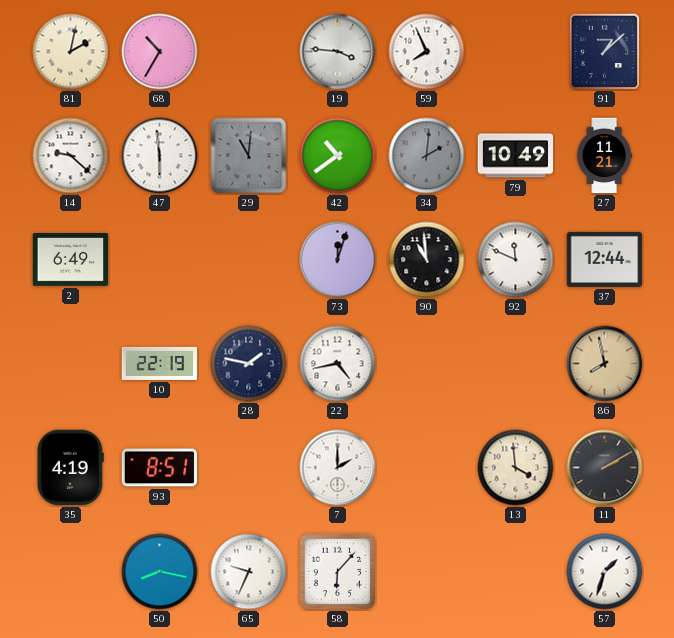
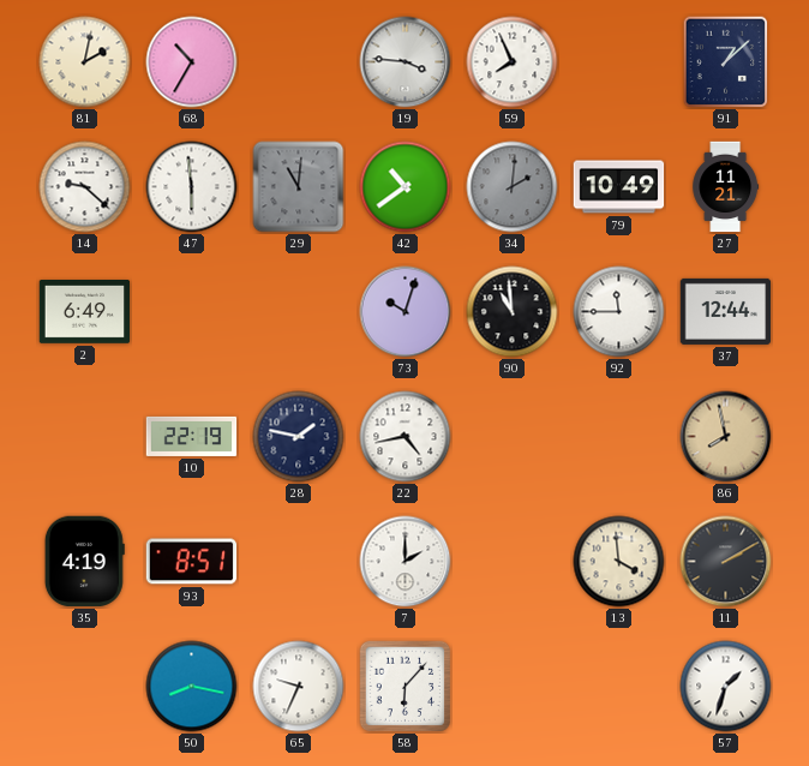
73: 12:03 -> 10:03 (406, 312)
92: 11:49 -> 11:45 (619, 312)
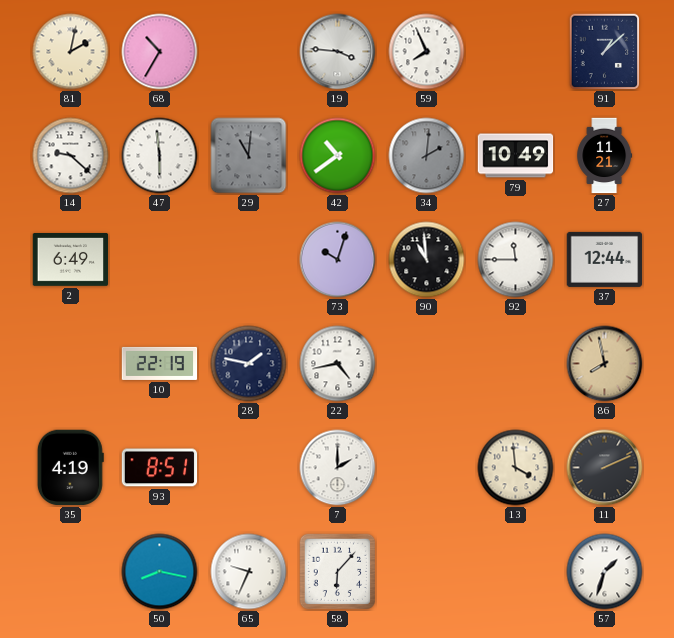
11: 2:10 -> 2:11 (605, 468)
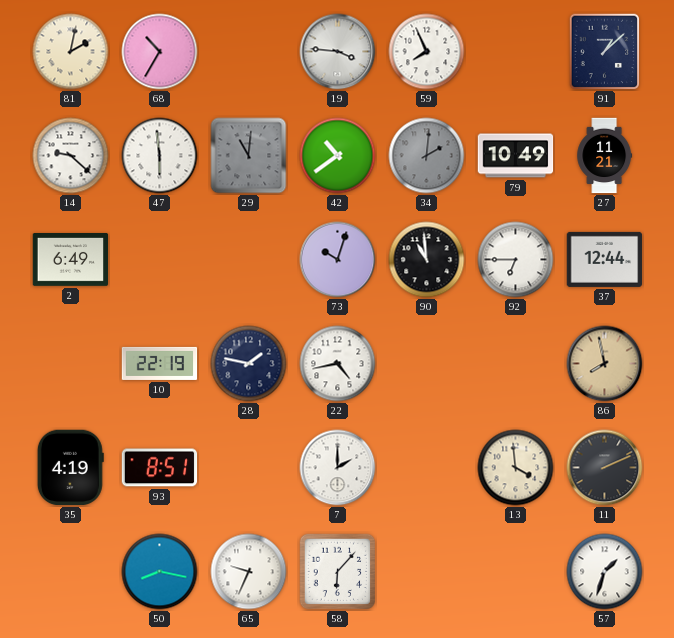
92: 11:45 -> 6:45 (516, 260)
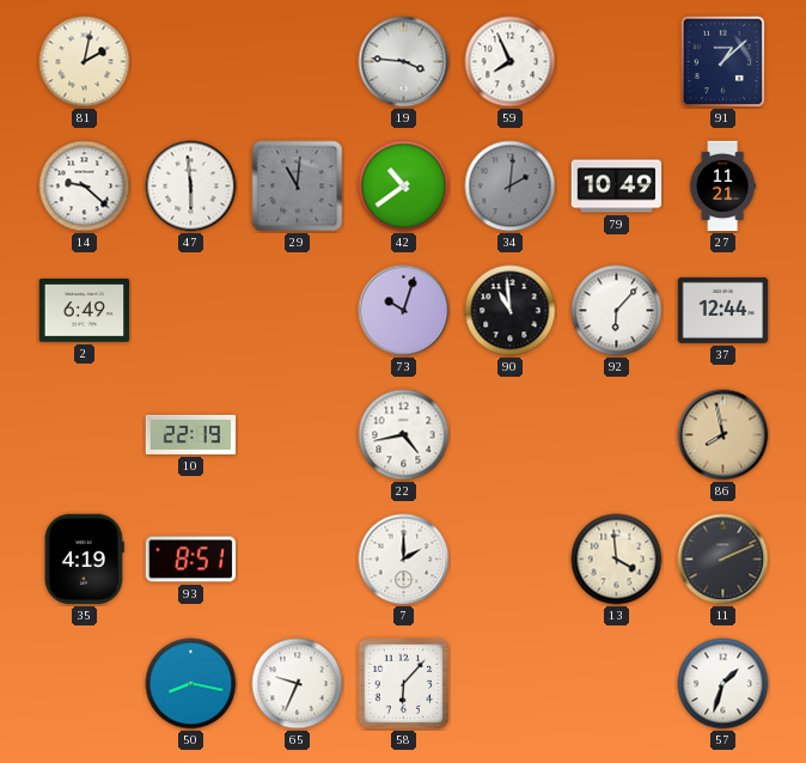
68: 10:35 -> none (160, 52)
92: 6:45 -> 6:07 (617, 311)
28: 1:47 -> none (249, 364)
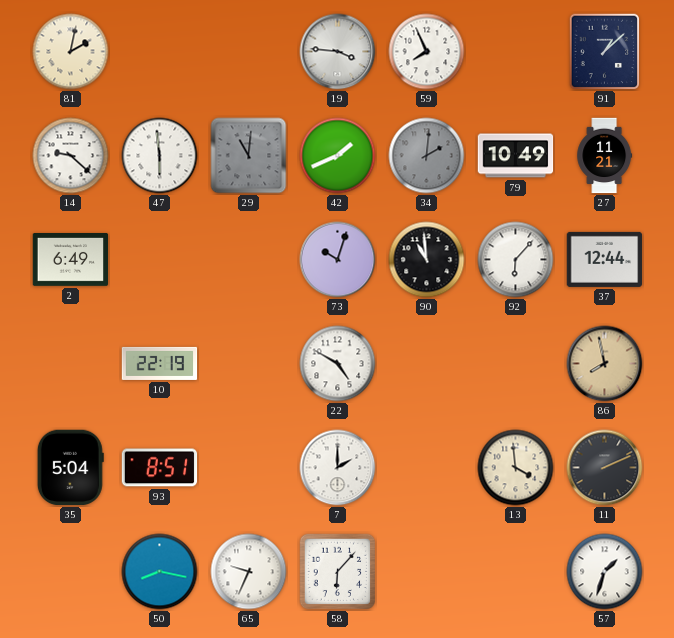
42: 10:39 -> 1:41 (338, 156)
22: 4:43 -> 4:50 (338, 364)
35: 4:19 -> 5:04 (70, 468)
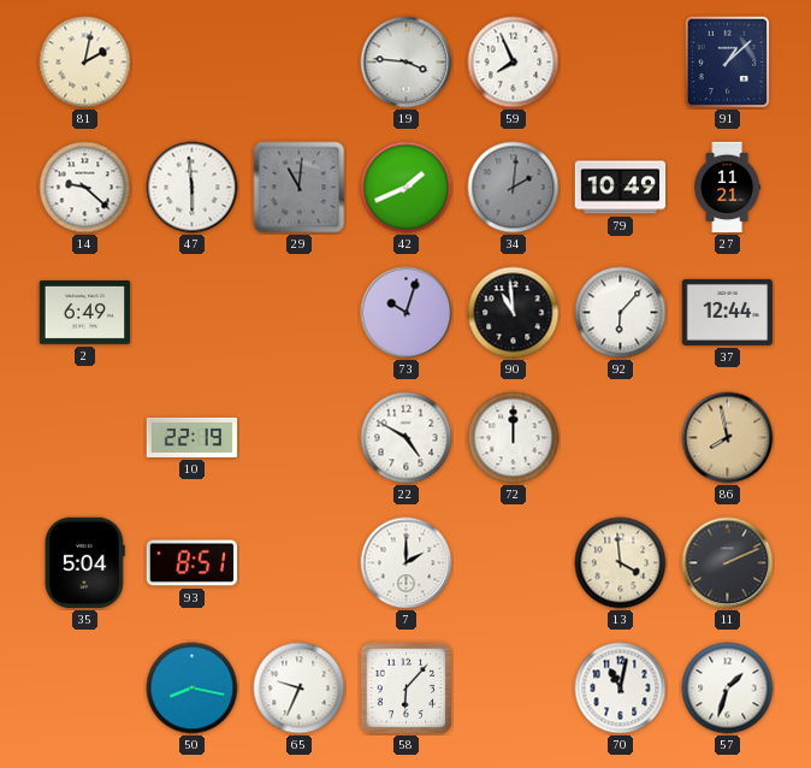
72: none -> 12:00 (514, 438)
70: none -> 11:02 (621, 689)
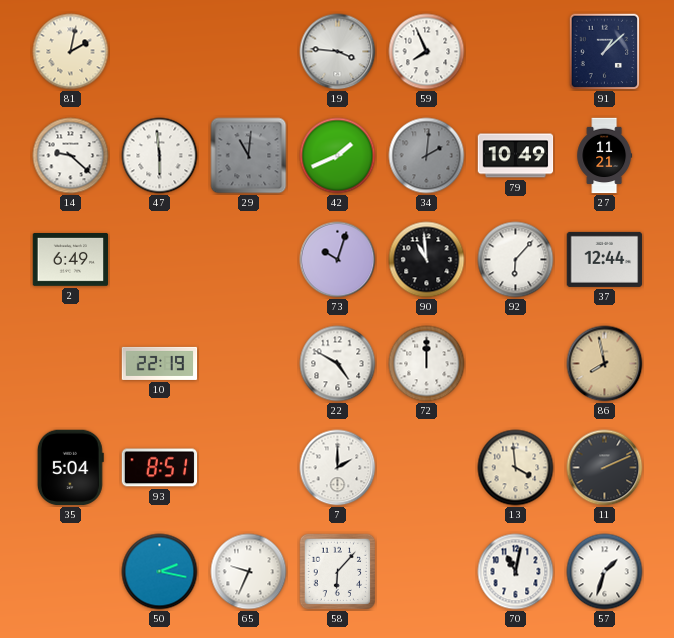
50: 8:17 -> 2:17 (160, 572)
